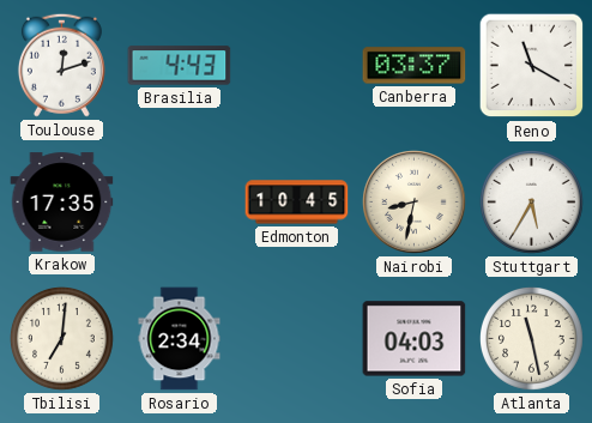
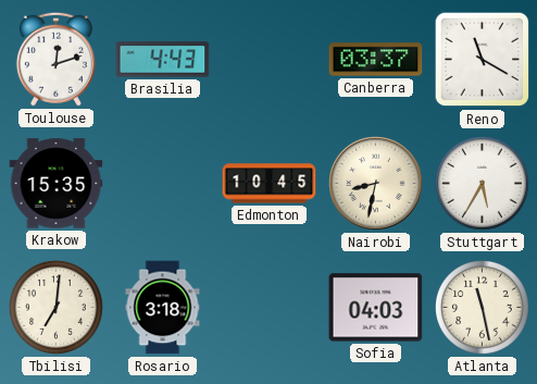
Krakow: 17:35 -> 15:35 (57, 184)
Rosario: 2:34 -> 3:18 (163, 308)
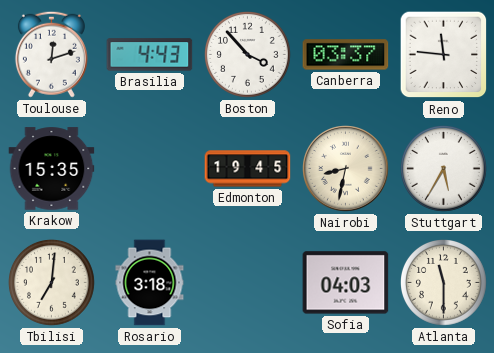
Boston: none -> 3:53 (248, 55)
Reno: 11:20 -> 11:46 (444, 55)
Edmonton: 10:45 -> 19:45 (248, 169)
Atlanta: 11:28 -> 11:30 (444, 283)
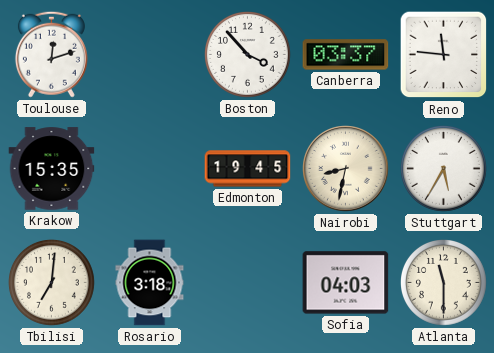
Brasilia: 4:43 -> none (150, 55)
